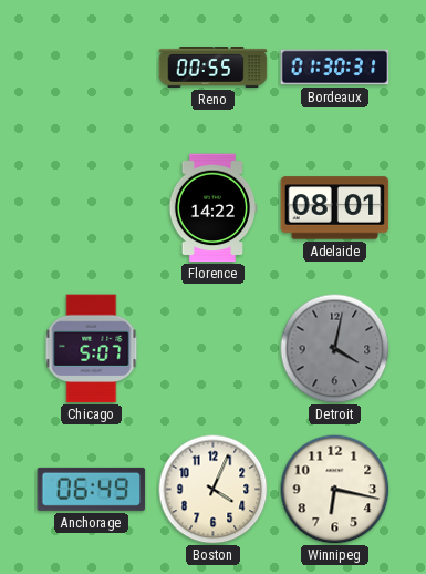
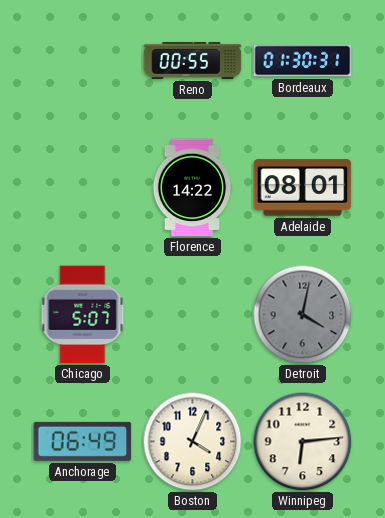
Winnipeg: 6:17 -> 6:14 (303, 442)
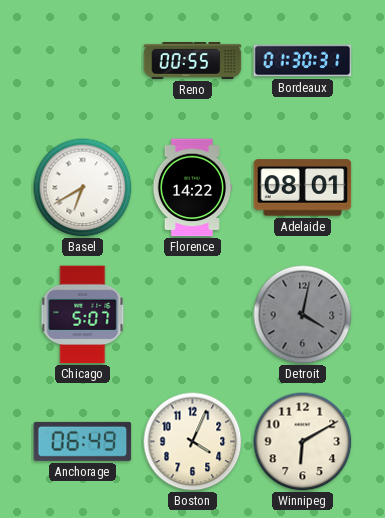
Basel: none -> 6:40 (83, 188)
Winnipeg: 6:14 -> 6:10 (303, 442)
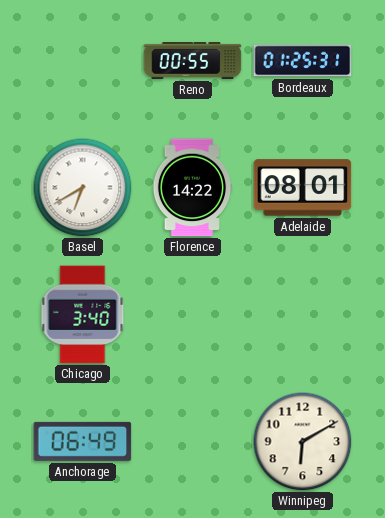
Bordeaux: 01:30 -> 01:25 (303, 61)
Chicago: 5:07 -> 3:40 (83, 315)
Detroit: 4:02 -> none (303, 315)
Boston: 4:04 -> none (193, 442)
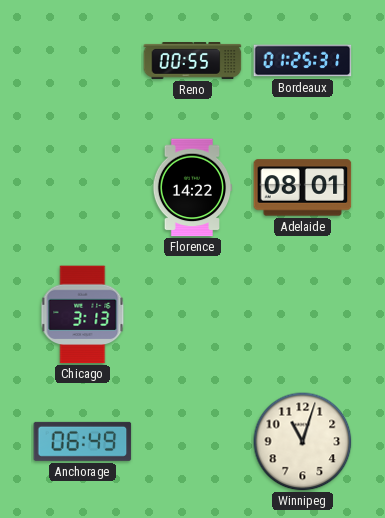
Basel: 6:40 -> none (83, 188)
Chicago: 3:40 -> 3:13 (83, 315)
Winnipeg: 6:10 -> 11:03 (303, 442)
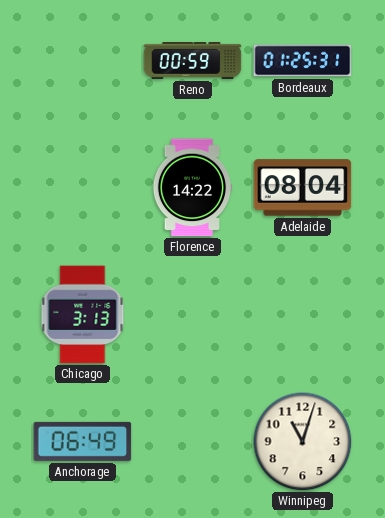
Reno: 00:55 -> 00:59 (193, 61)
Adelaide: 08:01 -> 08:04 (303, 188)
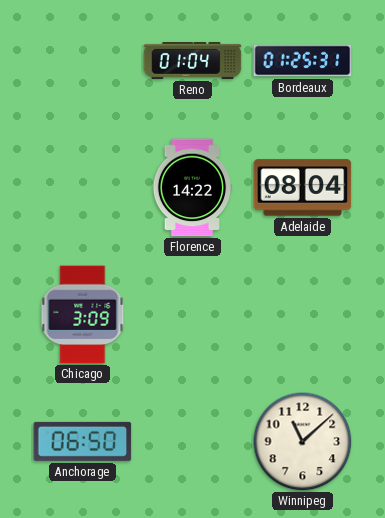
Reno: 00:59 -> 01:04 (193, 61)
Chicago: 3:13 -> 3:09 (83, 315)
Anchorage: 06:49 -> 06:50 (83, 441)
Winnipeg: 11:03 -> 11:08 (303, 442)
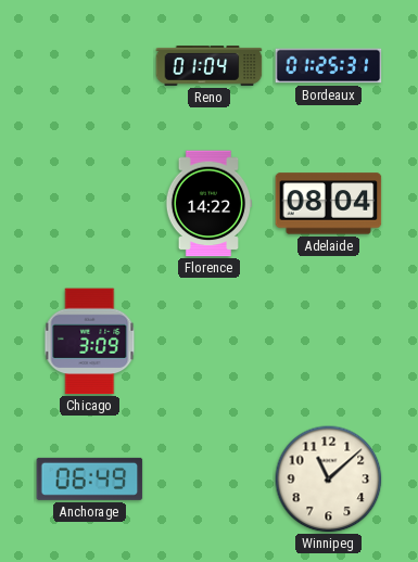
Anchorage: 06:50 -> 06:49 (90, 478)
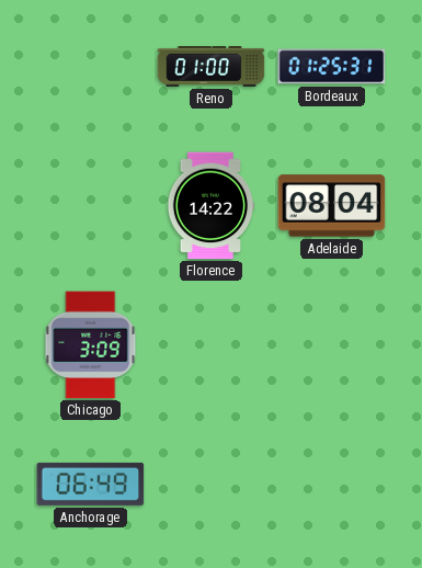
Reno: 01:04 -> 01:00 (212, 67)
Winnipeg: 11:08 -> none (329, 480)
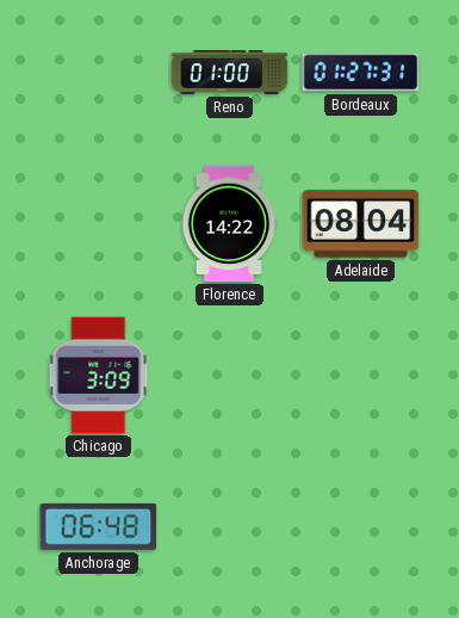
Bordeaux: 01:25 -> 01:27 (361, 73)
Anchorage: 06:49 -> 06:48 (99, 526)
